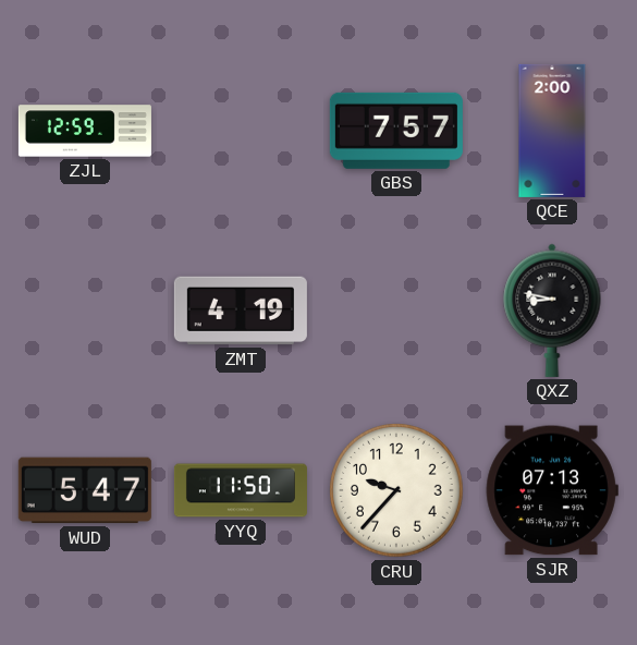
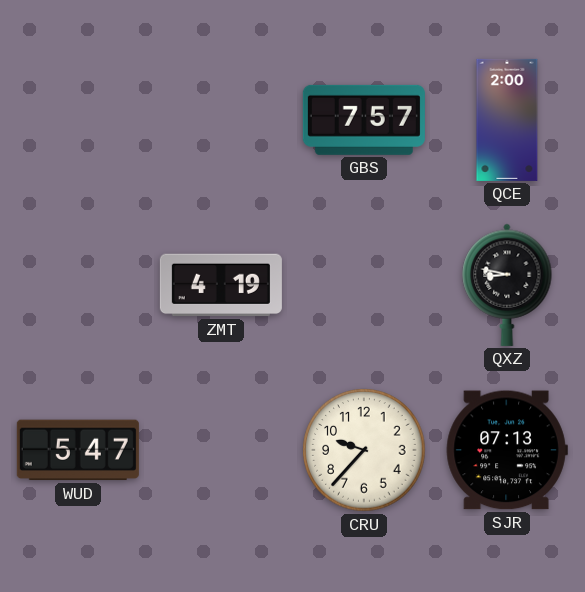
ZJL: 12:59 -> none (85, 131)
YYQ: 11:50 -> none (241, 490)
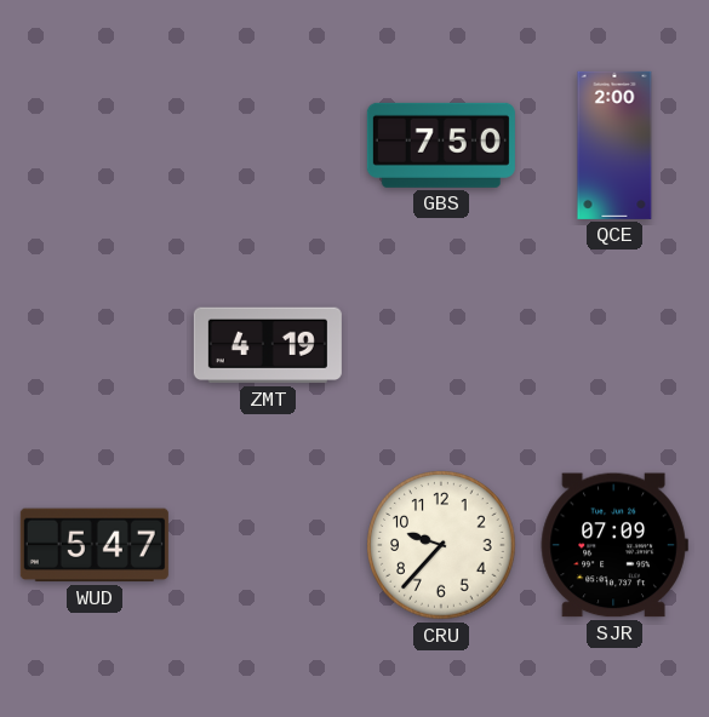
GBS: 7:57 -> 7:50 (441, 145)
QXZ: 8:47 -> none (507, 285)
SJR: 07:13 -> 07:09 (614, 545)
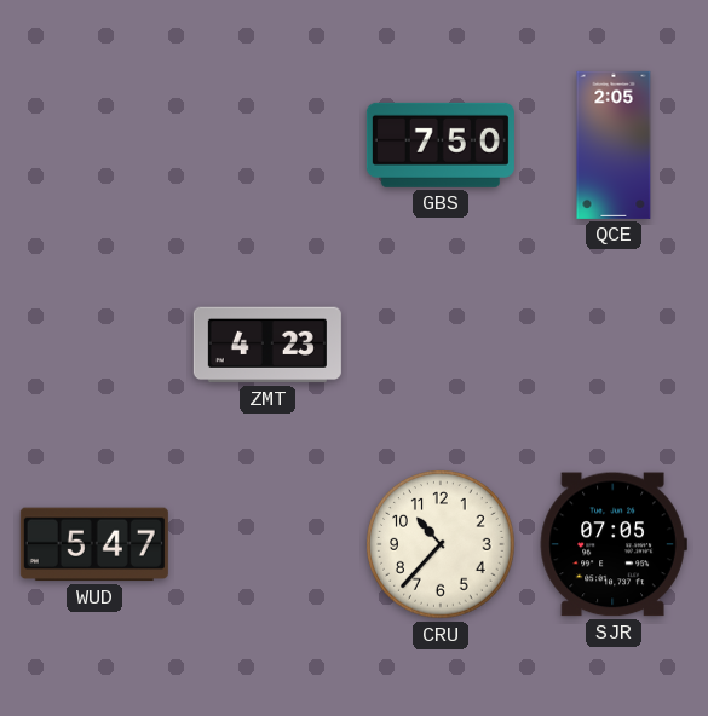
QCE: 2:00 -> 2:05 (614, 145)
ZMT: 4:19 -> 4:23 (267, 345)
CRU: 9:37 -> 10:37 (441, 544)
SJR: 07:09 -> 07:05 (614, 544)
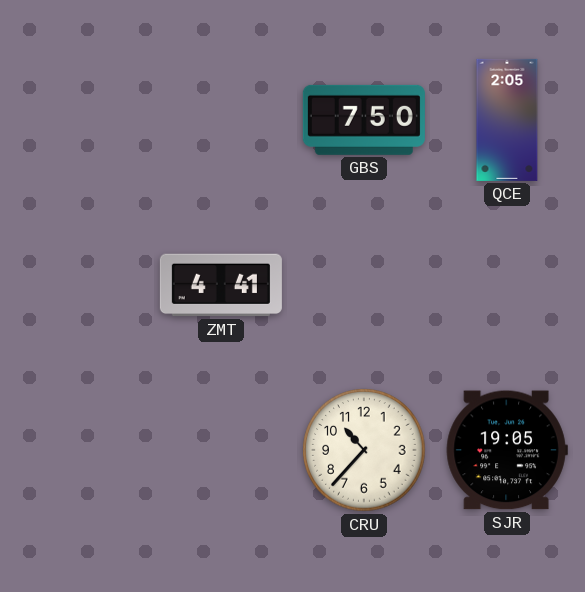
ZMT: 4:23 -> 4:41 (221, 285)
WUD: 5:47 -> none (94, 544)
SJR: 07:05 -> 19:05 (507, 450)
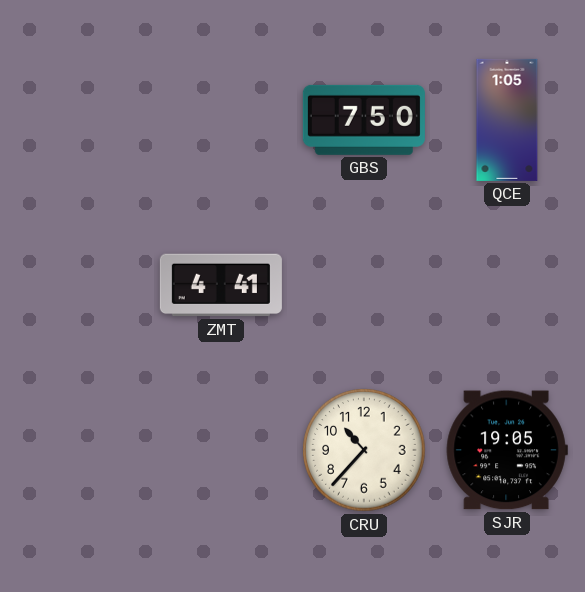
QCE: 2:05 -> 1:05 (507, 120)
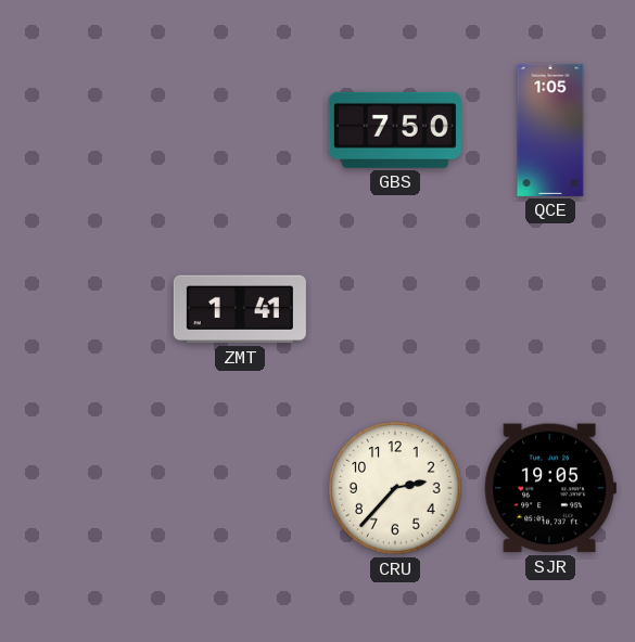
ZMT: 4:41 -> 1:41 (240, 309)
CRU: 10:37 -> 2:37 (395, 488)
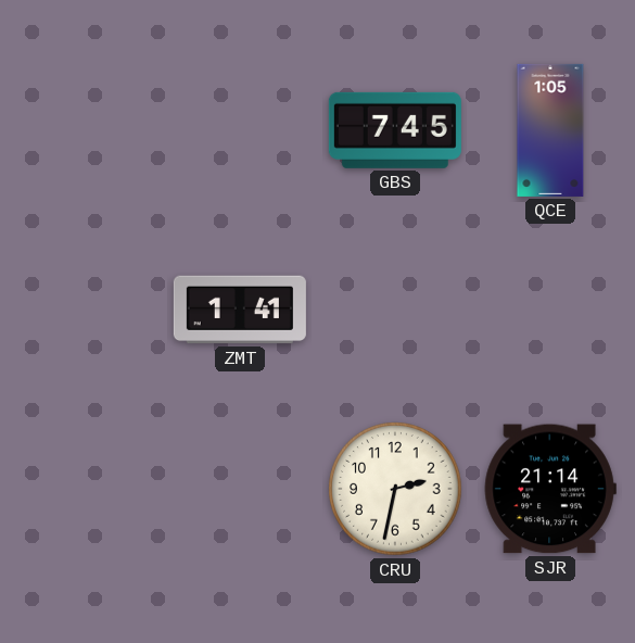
GBS: 7:50 -> 7:45 (395, 130)
CRU: 2:37 -> 2:32 (395, 489)
SJR: 19:05 -> 21:14 (550, 489)
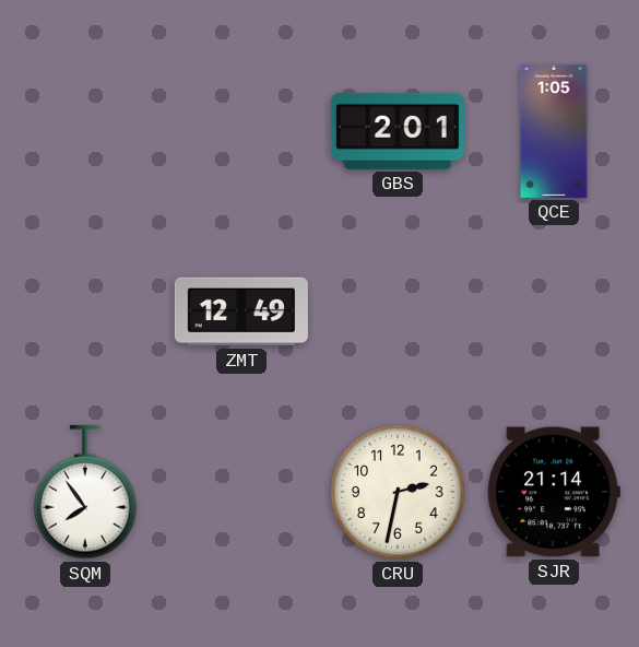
GBS: 7:45 -> 2:01 (398, 131)
ZMT: 1:41 -> 12:49 (241, 311)
SQM: none -> 7:54 (86, 492)
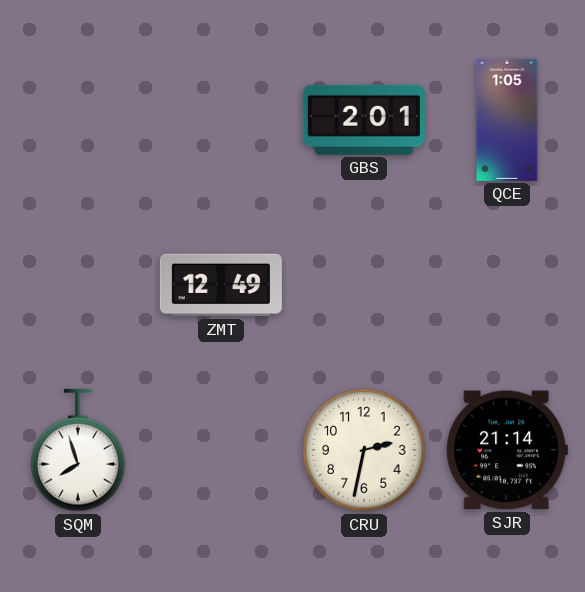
SQM: 7:54 -> 7:57 (79, 450)
